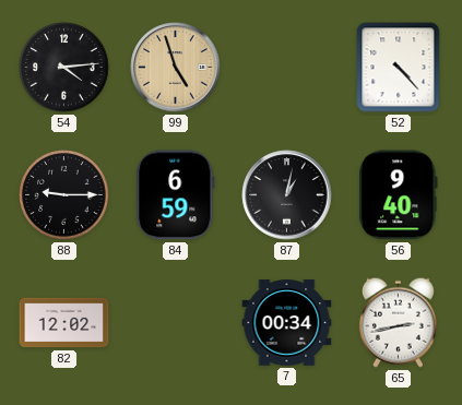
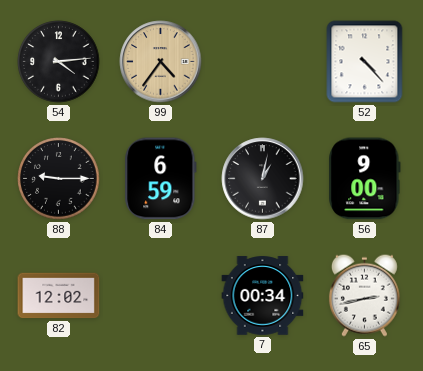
99: 4:57 -> 4:36 (161, 62)
56: 9:40 -> 9:00 (365, 179)
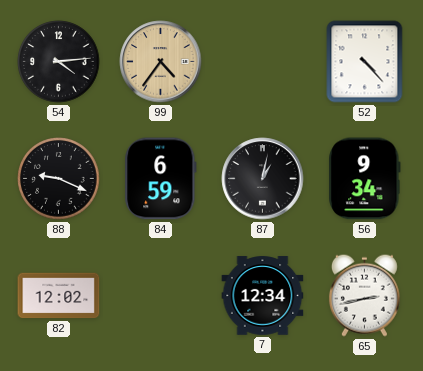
88: 9:15 -> 9:19 (59, 179)
56: 9:00 -> 9:34 (365, 179)
7: 00:34 -> 12:34 (263, 296)
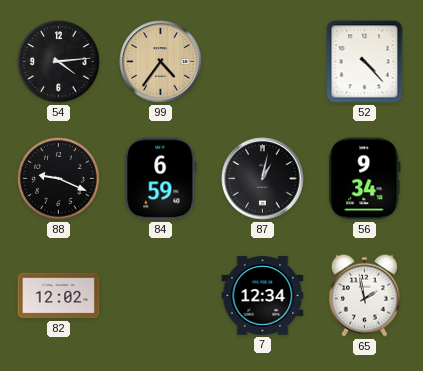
65: 2:43 -> 1:58 (364, 295)
